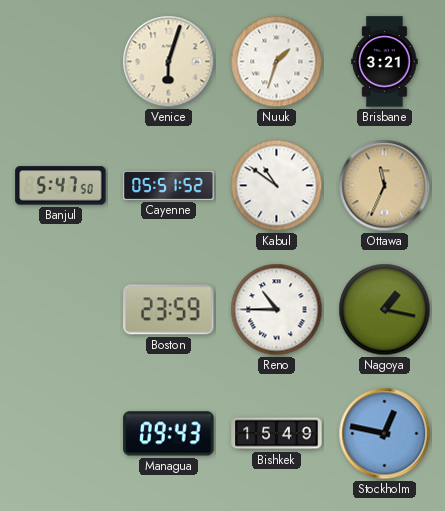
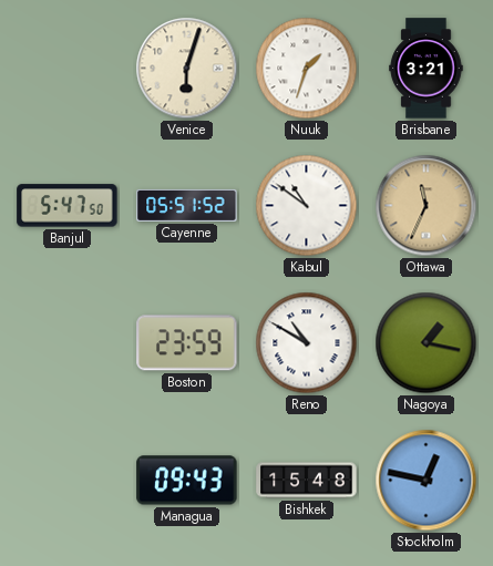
Reno: 10:45 -> 10:50 (307, 343)
Bishkek: 15:49 -> 15:48 (307, 481)
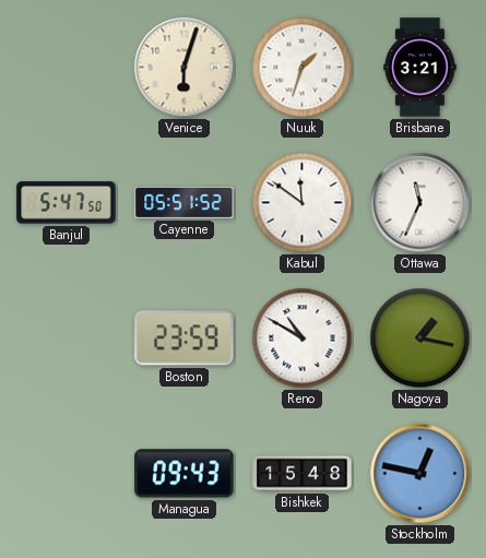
Kabul: 10:51 -> 11:51 (303, 203)
Ottawa dial: champagne -> white (420, 203)
